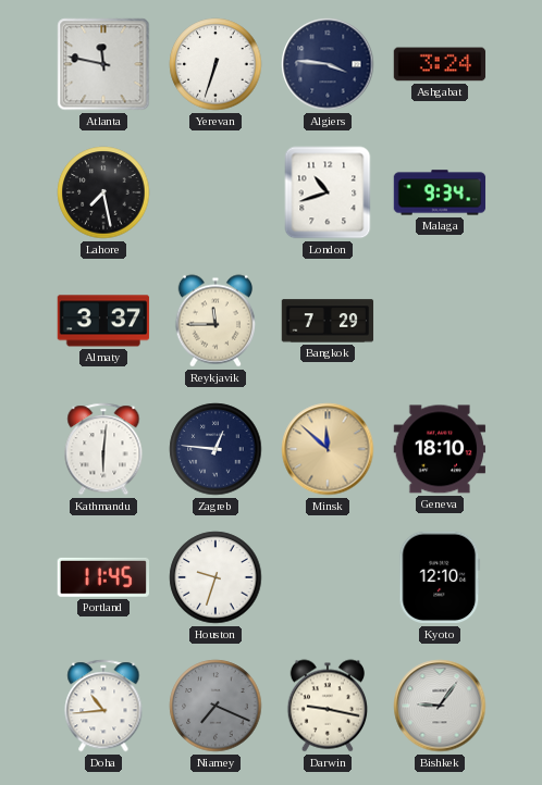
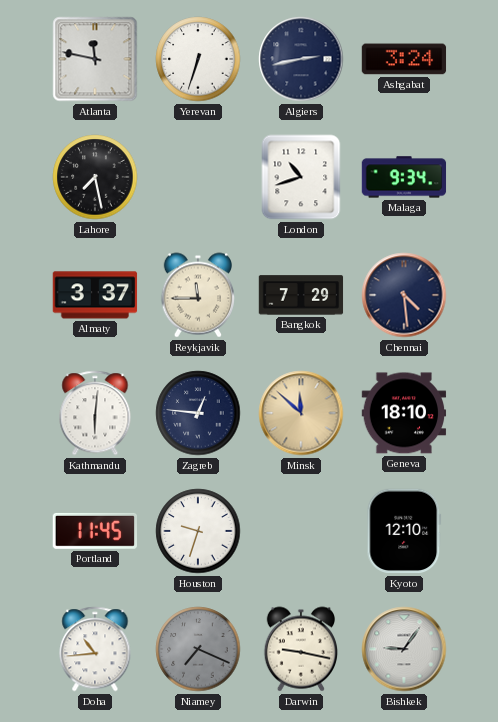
Algiers: 3:46 -> 2:43 (301, 59)
Chennai: none -> 4:29 (404, 295)
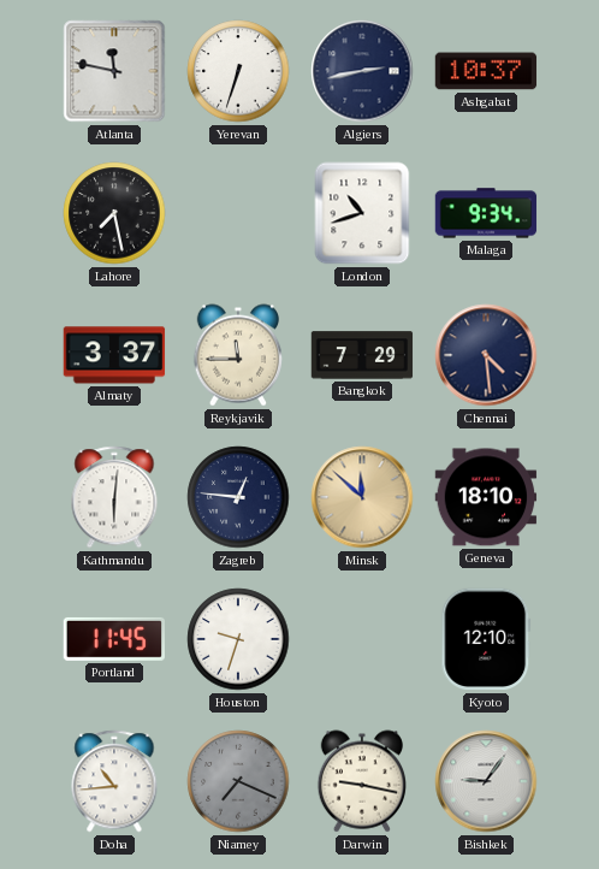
Ashgabat: 3:24 -> 10:37 (486, 71)
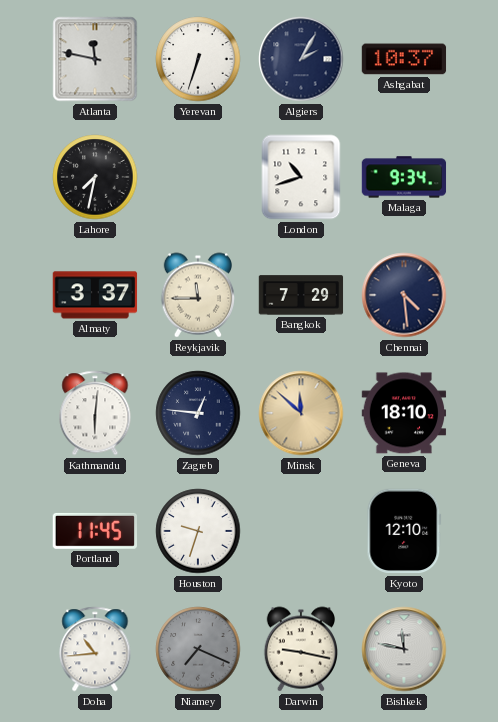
Algiers: 2:43 -> 2:05 (301, 59)
Lahore: 7:28 -> 7:32 (95, 177)
Bishkek: 9:06 -> 11:47 (404, 649)
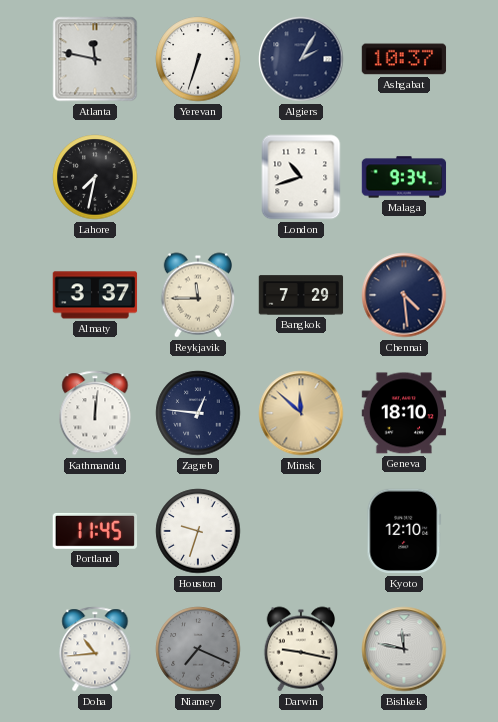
Kathmandu: 6:01 -> 12:01 (95, 413)
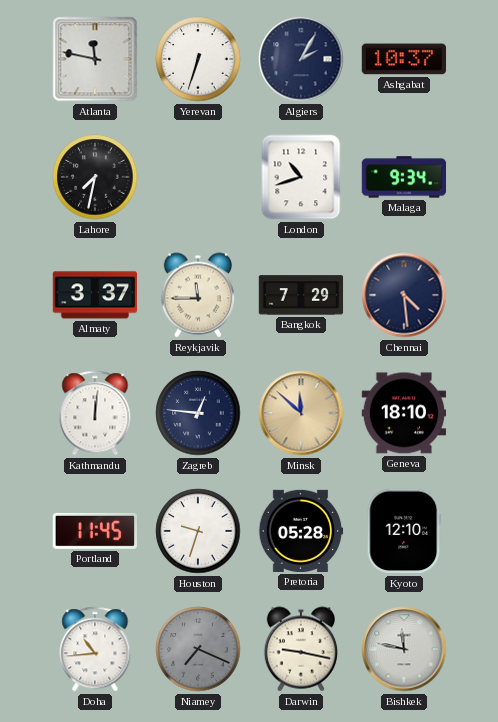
Pretoria: none -> 05:28 (301, 531)
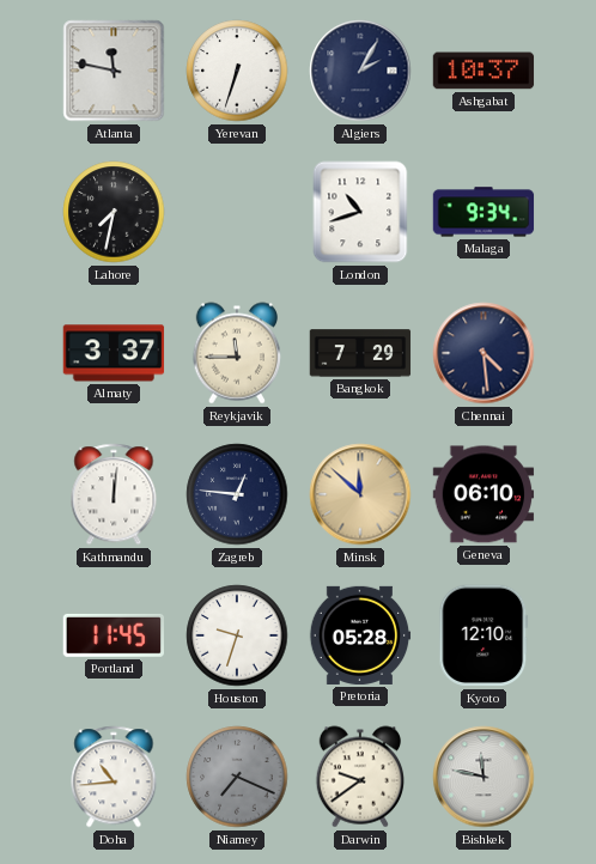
Geneva: 18:10 -> 06:10 (484, 494)
Darwin: 9:17 -> 9:39 (359, 777)
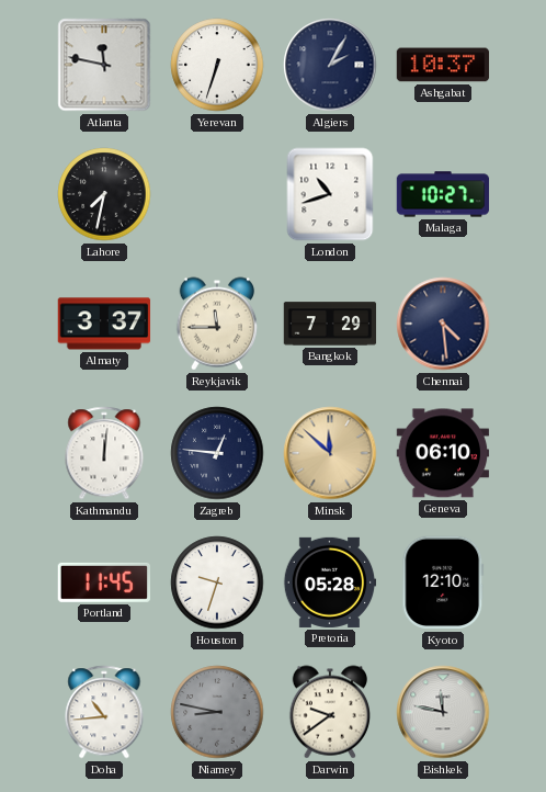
Malaga: 9:34 -> 10:27 (443, 194)
Niamey: 7:19 -> 8:47 (217, 712)
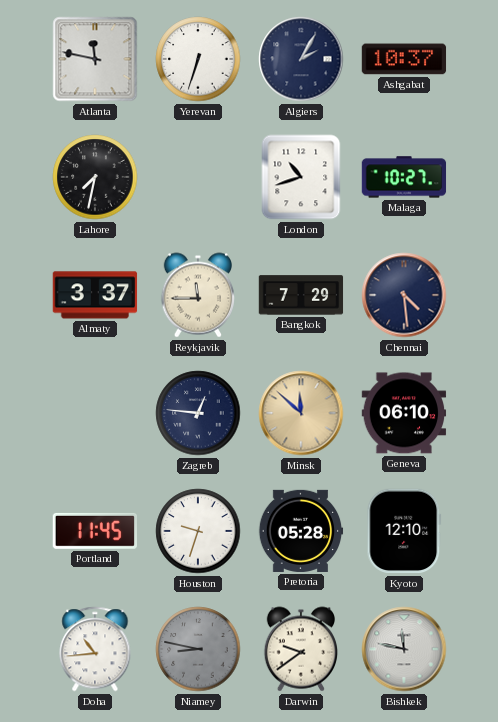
Kathmandu: 12:01 -> none (104, 453)
